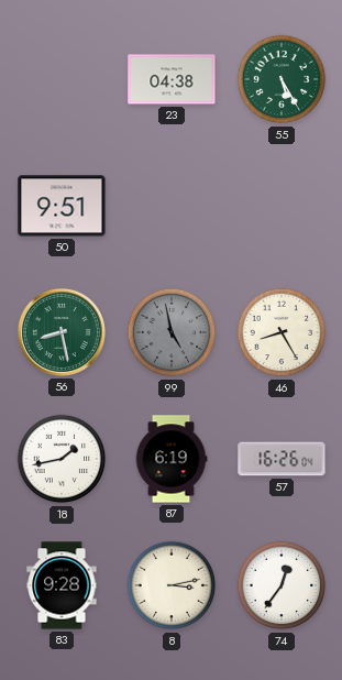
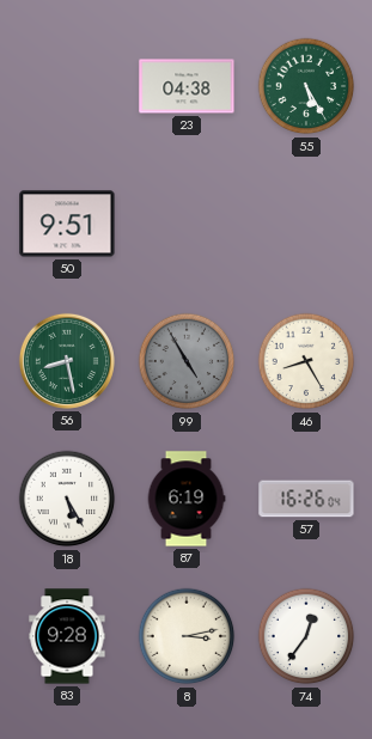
99: 4:58 -> 4:55 (187, 361)
18: 1:43 -> 5:25 (67, 499)
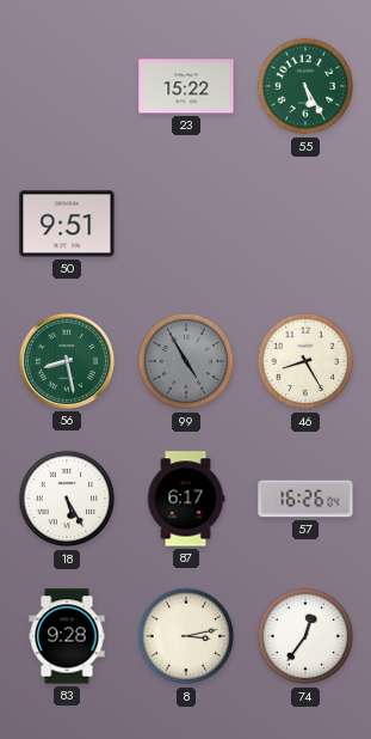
23: 04:38 -> 15:22 (186, 86)
87: 6:19 -> 6:17 (186, 499)
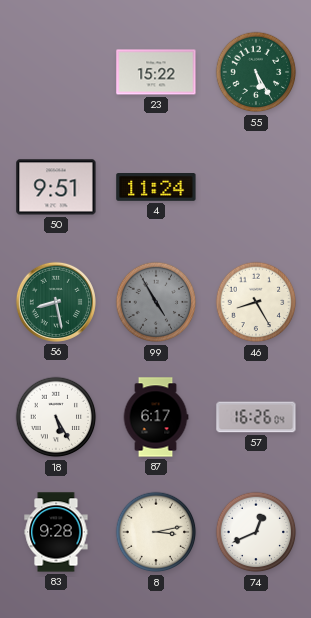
4: none -> 11:24 (156, 188)
74: 12:36 -> 12:41 (256, 532)
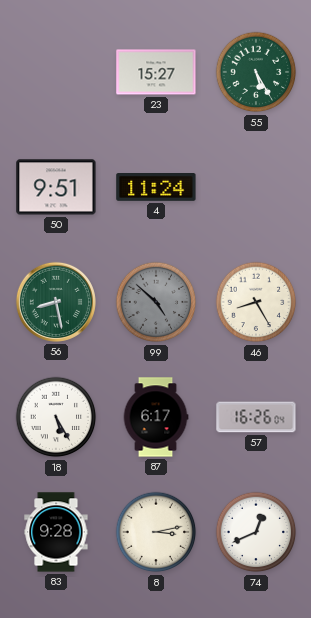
23: 15:22 -> 15:27 (156, 72)
99: 4:55 -> 4:52 (156, 302)
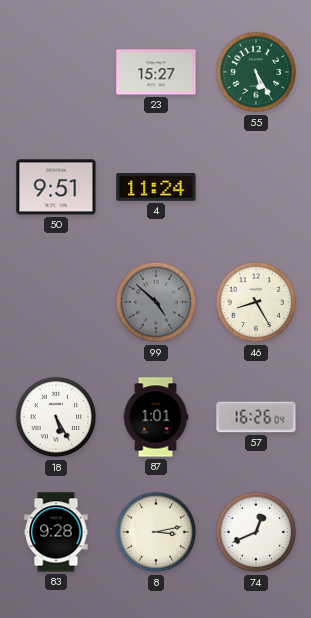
56: 8:28 -> none (56, 302)
87: 6:17 -> 1:01 (156, 417)
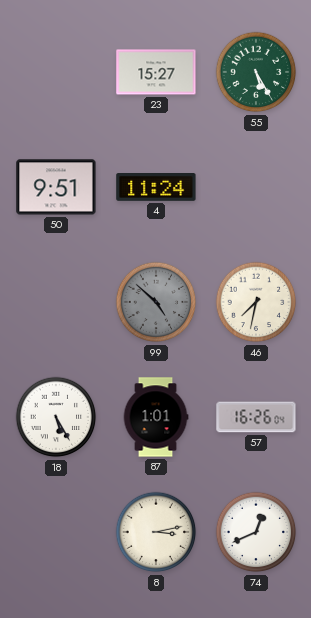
46: 8:25 -> 7:32 (256, 302)
83: 9:28 -> none (56, 532)
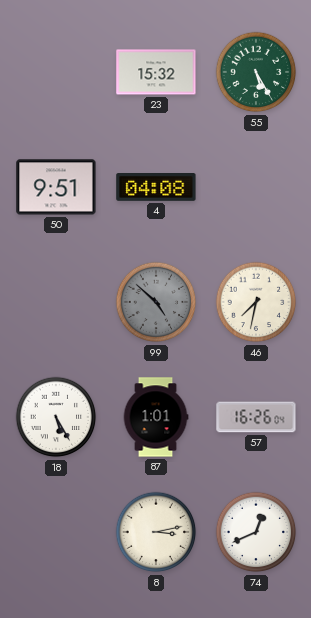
23: 15:27 -> 15:32 (156, 72)
4: 11:24 -> 04:08 (156, 188)
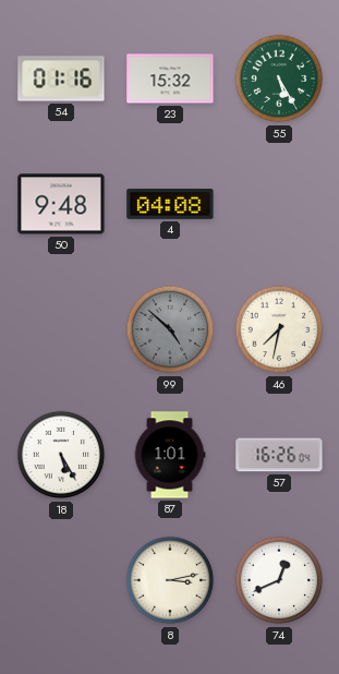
54: none -> 01:16 (61, 79)
50: 9:51 -> 9:48 (61, 204)
